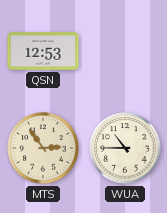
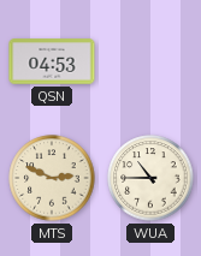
QSN: 12:53 -> 04:53 (52, 61)
MTS: 2:54 -> 2:49 (52, 178)
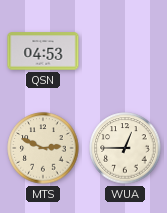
WUA: 10:45 -> 12:45 (125, 148)
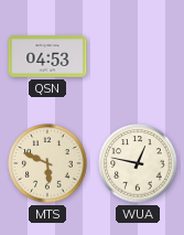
MTS: 2:49 -> 5:49 (47, 163)
WUA: 12:45 -> 12:47 (138, 163)
